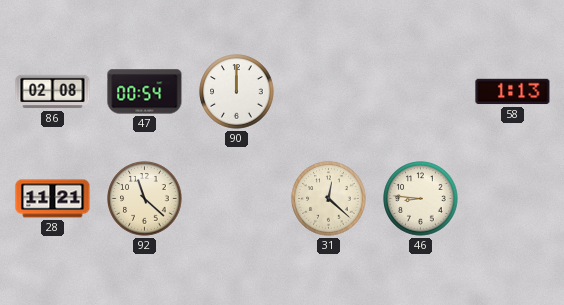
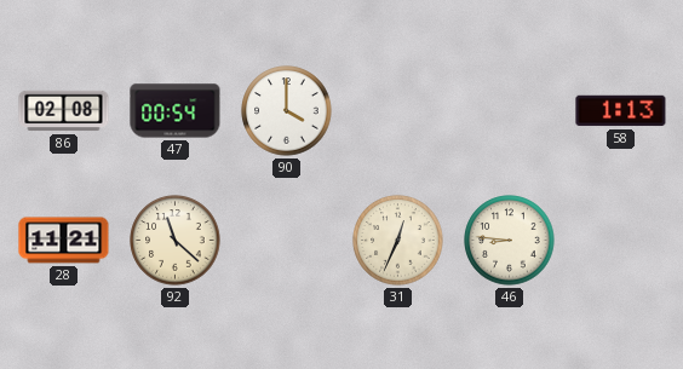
90: 12:00 -> 4:00 (287, 111)
31: 12:22 -> 12:34 (398, 241)
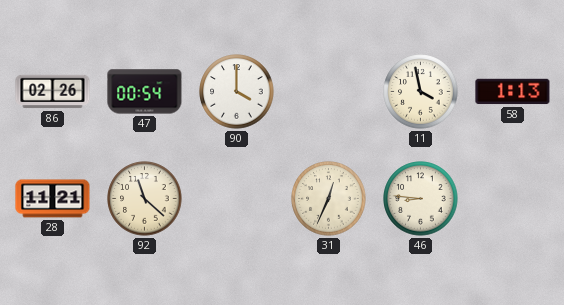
86: 02:08 -> 02:26 (53, 92)
11: none -> 3:58 (421, 92)
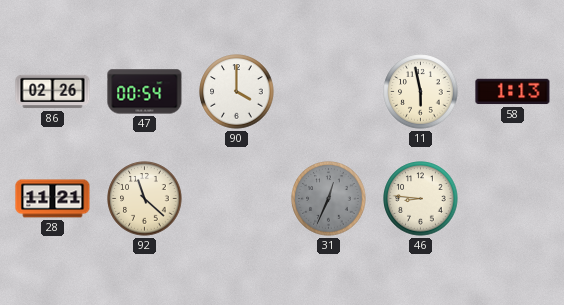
11: 3:58 -> 5:58 (421, 92)
31 dial: cream -> grey (329, 199)
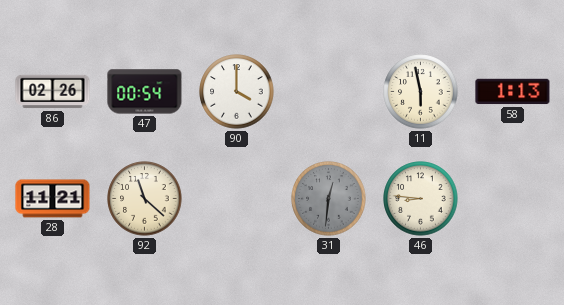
31: 12:34 -> 12:31 (329, 199)
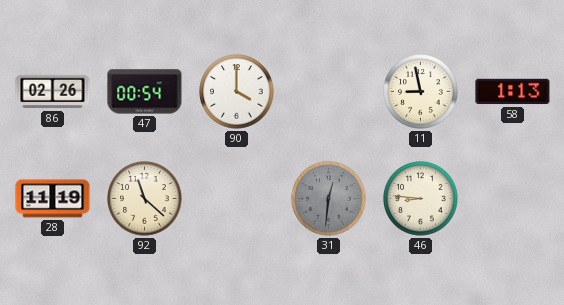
11: 5:58 -> 8:58 (421, 92)
28: 11:21 -> 11:19 (53, 199)
